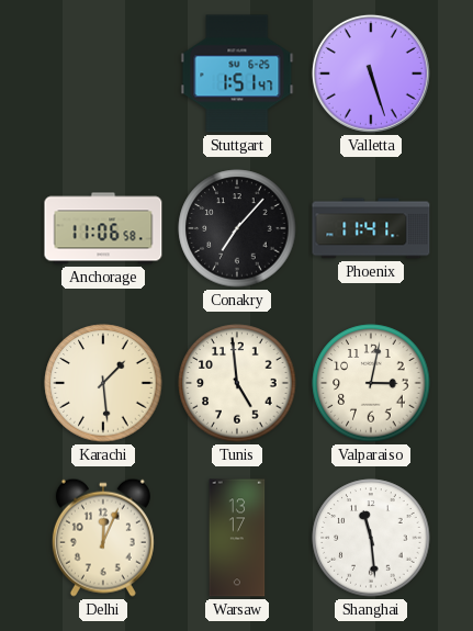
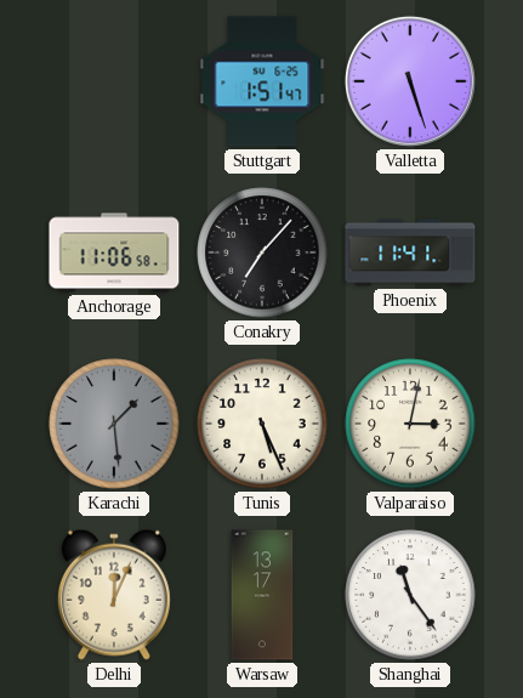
Karachi dial: cream -> grey (114, 424)
Tunis: 4:59 -> 5:26 (262, 424)
Shanghai: 11:29 -> 11:24 (410, 595)
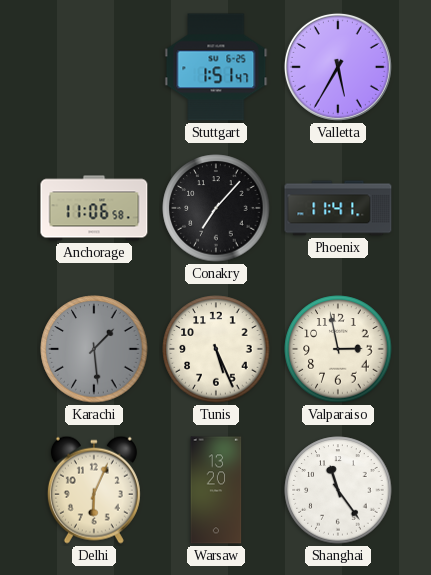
Valletta: 5:27 -> 5:35 (338, 67)
Valparaiso: 3:02 -> 2:58 (338, 349)
Delhi: 12:04 -> 6:04 (94, 490)
Warsaw: 13:17 -> 13:20 (216, 490)
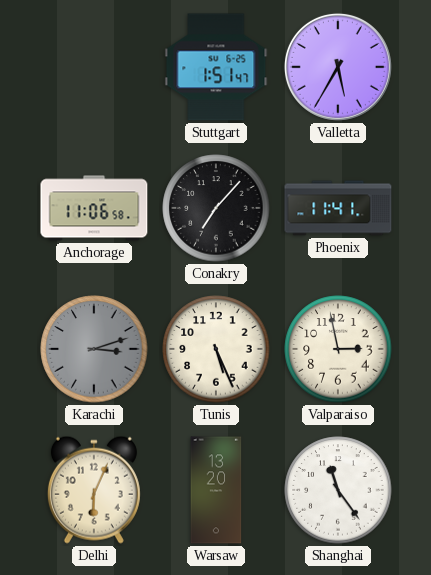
Karachi: 1:29 -> 3:12 (94, 349)
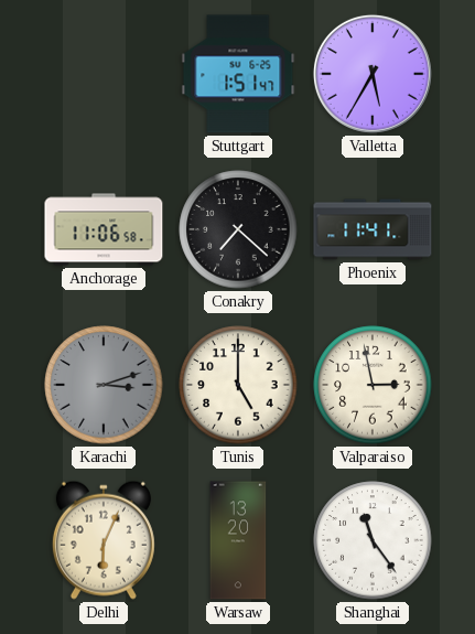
Conakry: 7:07 -> 7:22 (238, 229)
Tunis: 5:26 -> 5:00 (238, 385)
